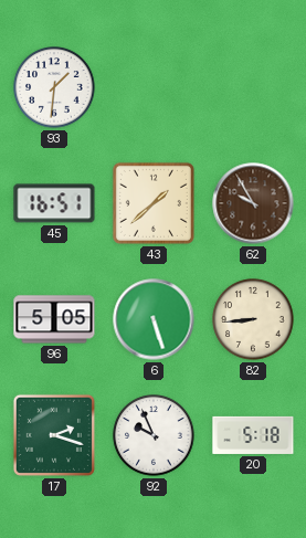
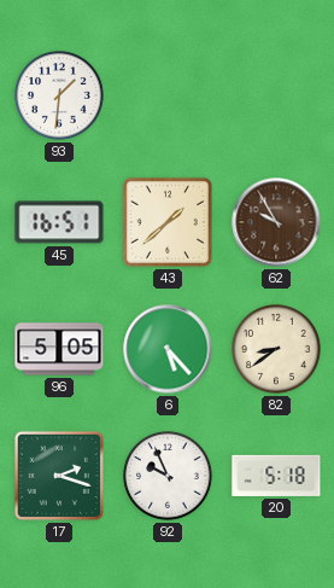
6: 5:27 -> 5:23 (168, 349)
82: 8:44 -> 8:39 (276, 349)
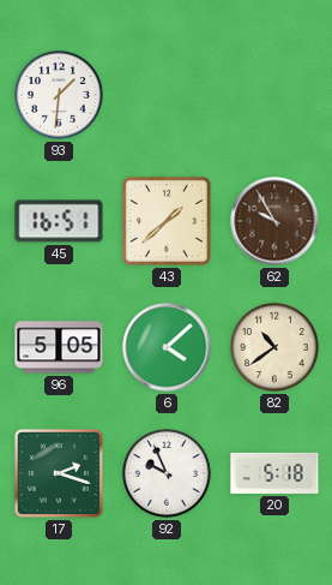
6: 5:23 -> 4:08 (167, 347)
82: 8:39 -> 10:39 (274, 347)
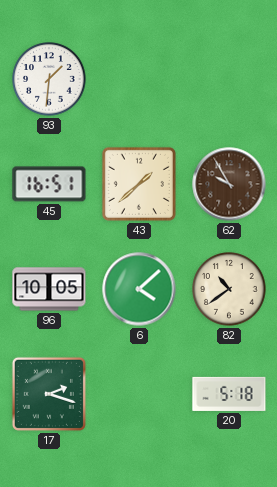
96: 5:05 -> 10:05 (49, 289)
92: 9:56 -> none (167, 473)
